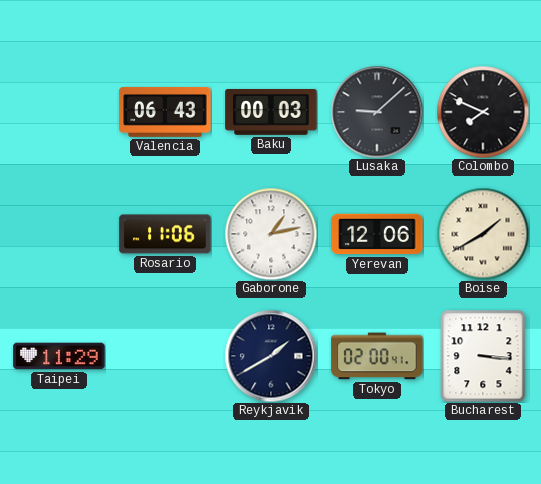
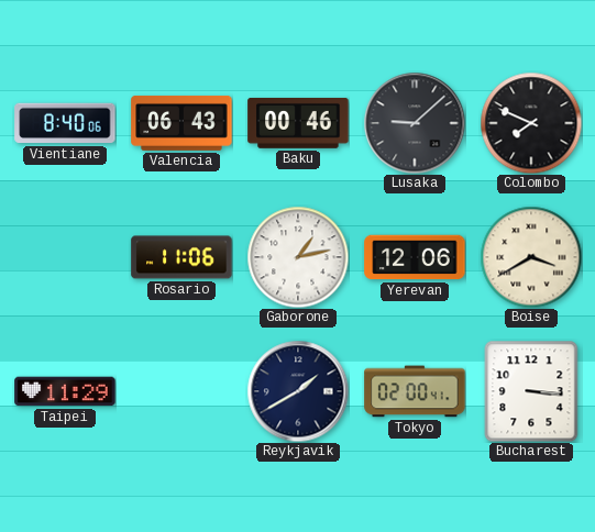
Vientiane: none -> 8:40 (65, 123)
Baku: 00:03 -> 00:46 (298, 123)
Boise: 1:40 -> 3:40 (531, 257)
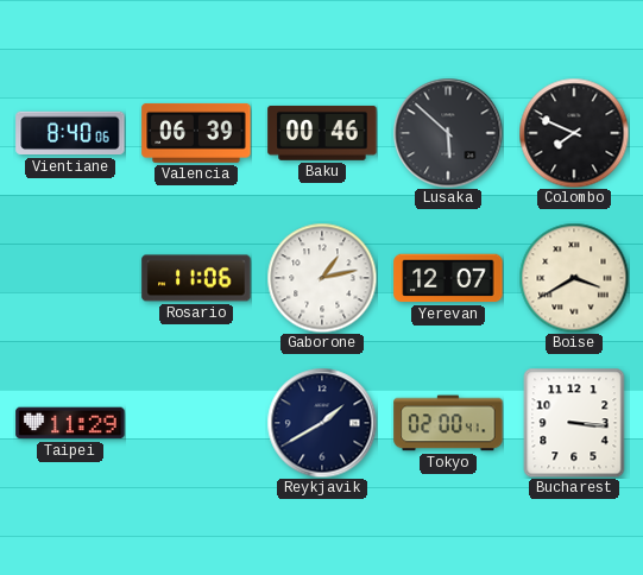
Valencia: 06:43 -> 06:39 (196, 133)
Lusaka: 9:08 -> 5:52 (448, 133)
Yerevan: 12:06 -> 12:07 (448, 278)
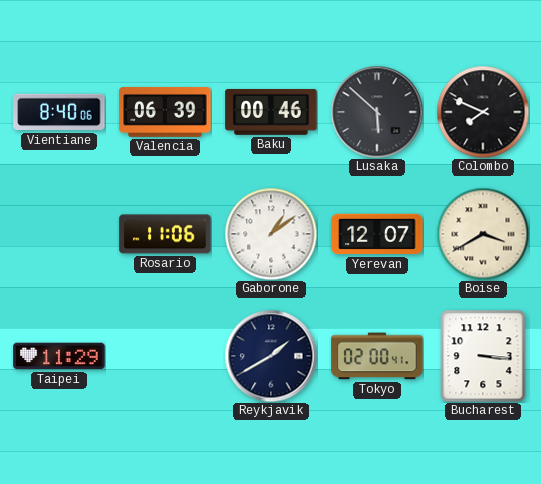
Gaborone: 1:13 -> 1:09 (271, 234)
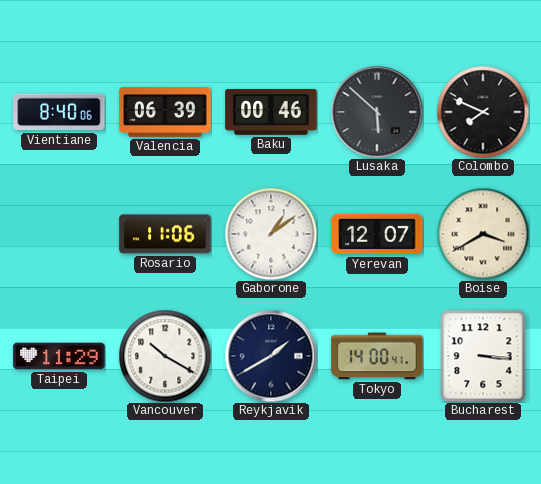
Vancouver: none -> 10:20 (165, 356)
Tokyo: 02:00 -> 14:00 (377, 356)
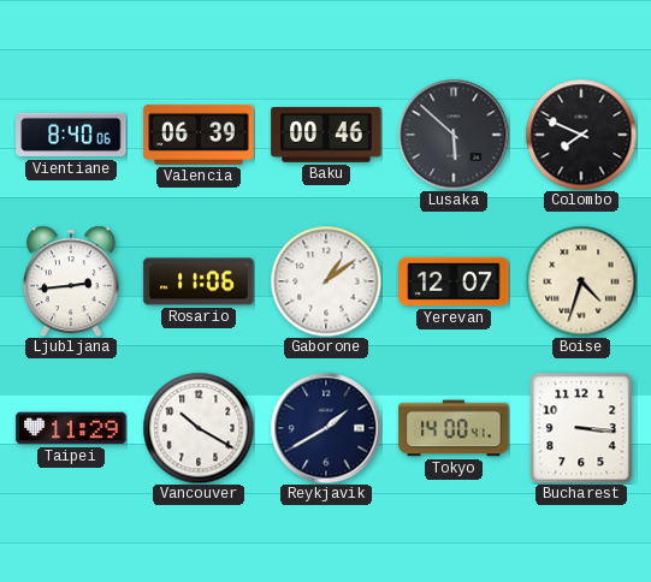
Ljubljana: none -> 2:44 (71, 281)
Boise: 3:40 -> 4:33 (581, 281)
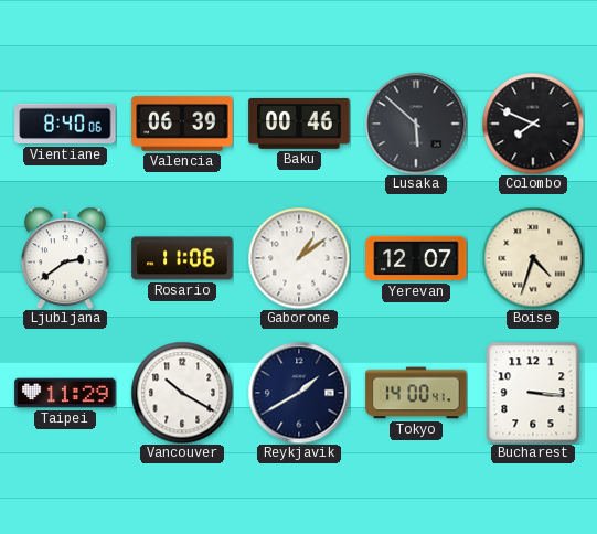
Ljubljana: 2:44 -> 2:39 (65, 258)
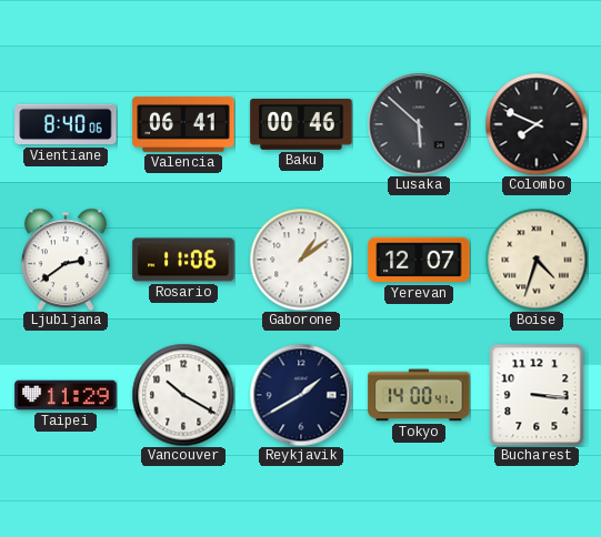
Valencia: 06:39 -> 06:41 (183, 124)
